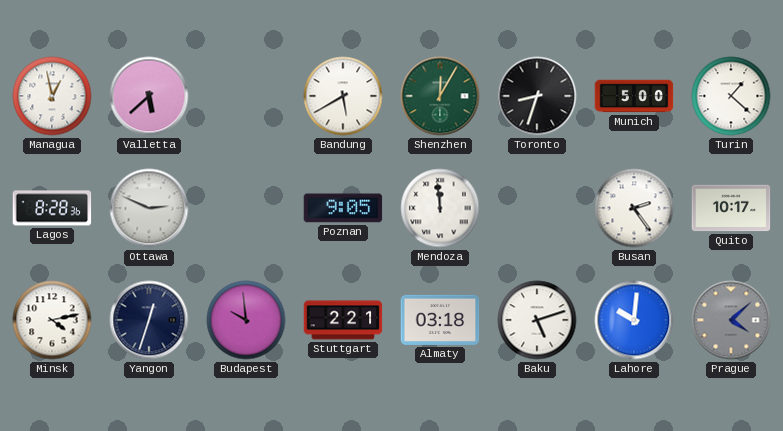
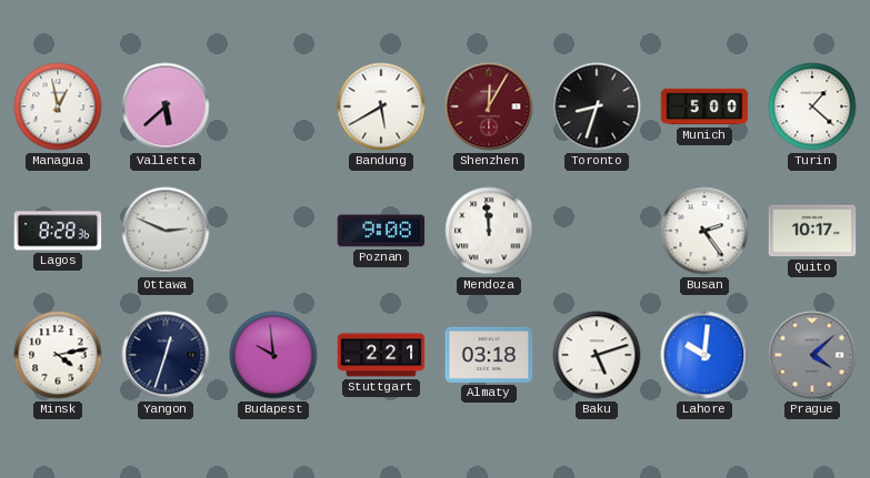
Shenzhen dial: green -> burgundy (489, 106)
Poznan: 9:05 -> 9:08 (381, 231)
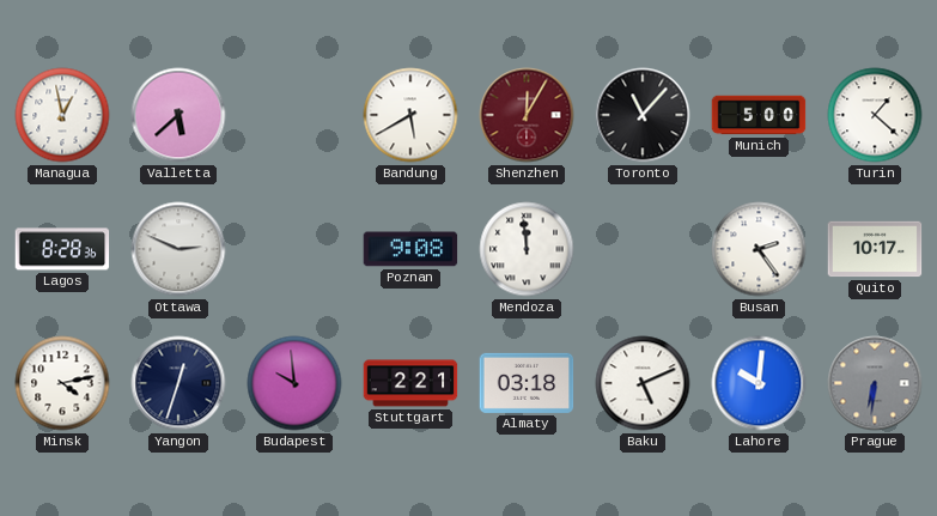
Toronto: 8:33 -> 11:07 (643, 115)
Baku: 5:12 -> 5:11 (643, 383)
Prague: 4:08 -> 6:31 (875, 383)
